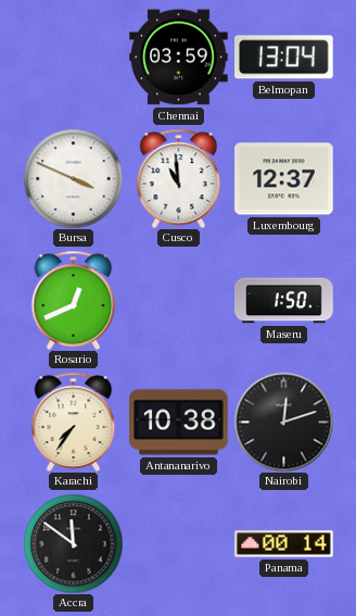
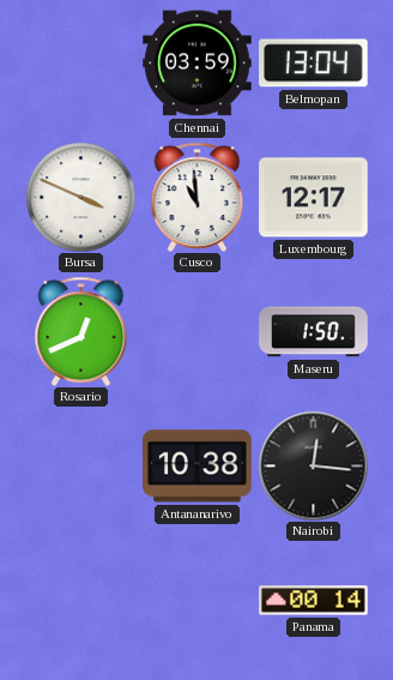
Luxembourg: 12:37 -> 12:17 (314, 198)
Karachi: 7:36 -> none (74, 422)
Nairobi: 12:12 -> 12:16 (313, 465)
Accra: 11:51 -> none (73, 543)
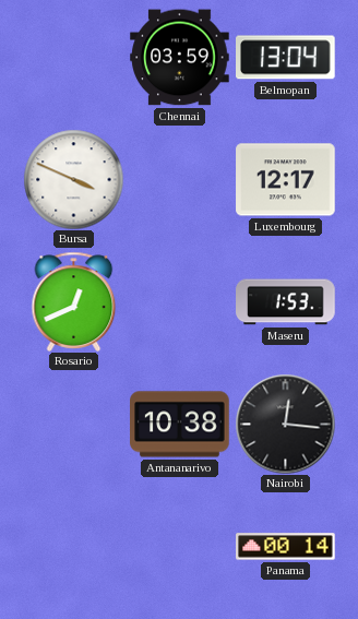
Cusco: 10:59 -> none (198, 197)
Maseru: 1:50 -> 1:53 (286, 302)
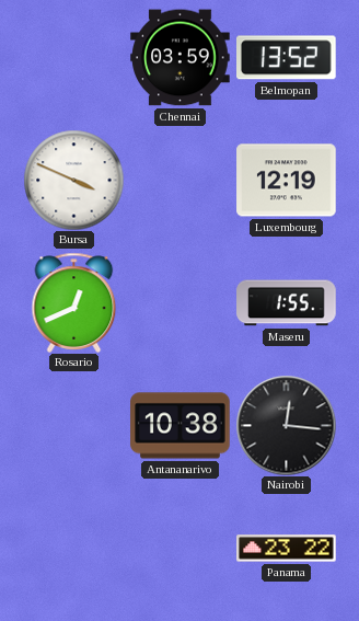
Belmopan: 13:04 -> 13:52 (287, 58)
Luxembourg: 12:17 -> 12:19 (287, 181)
Maseru: 1:53 -> 1:55 (287, 303)
Panama: 00:14 -> 23:22 (287, 549)
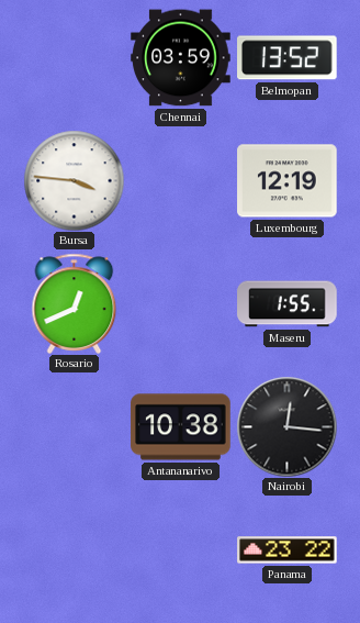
Bursa: 3:49 -> 3:46 (74, 180)
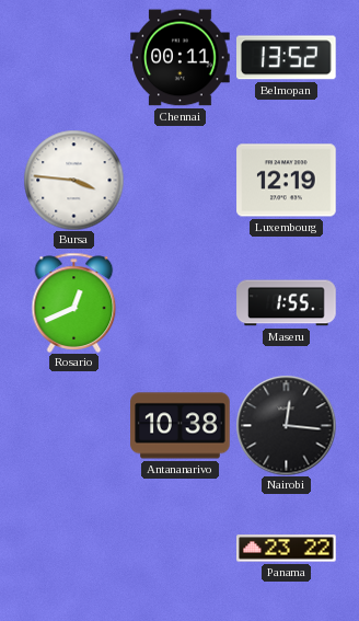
Chennai: 03:59 -> 00:11 (181, 58)
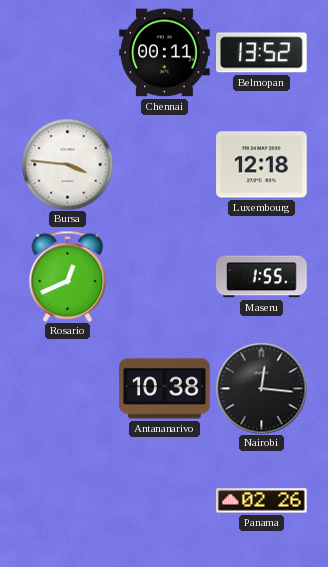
Luxembourg: 12:19 -> 12:18 (262, 165)
Panama: 23:22 -> 02:26 (262, 501)
